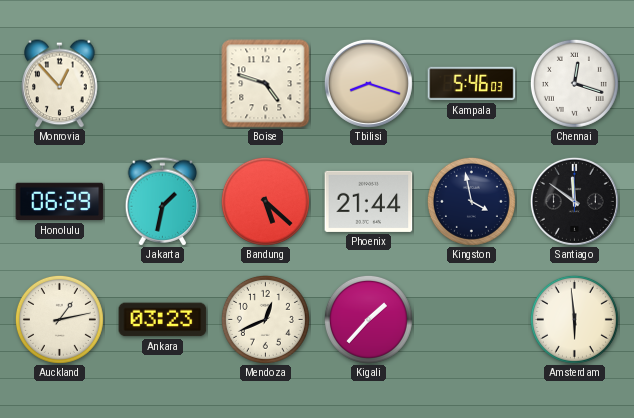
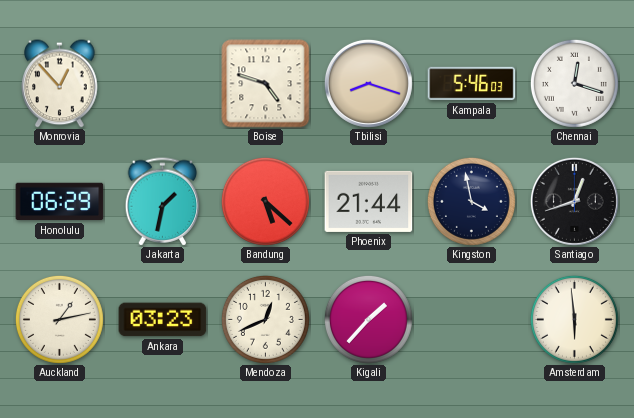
Santiago: 11:51 -> 12:42 (574, 201)
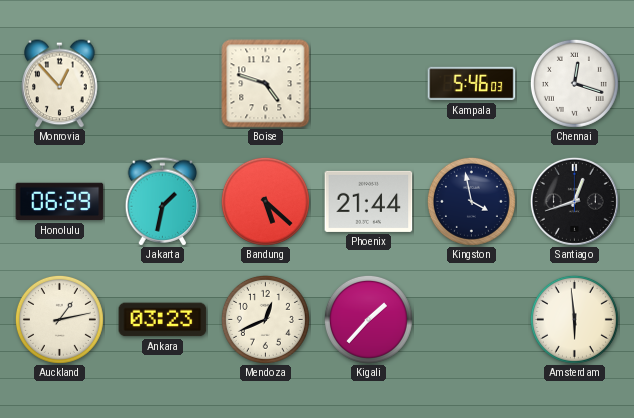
Tbilisi: 8:18 -> none (368, 83)
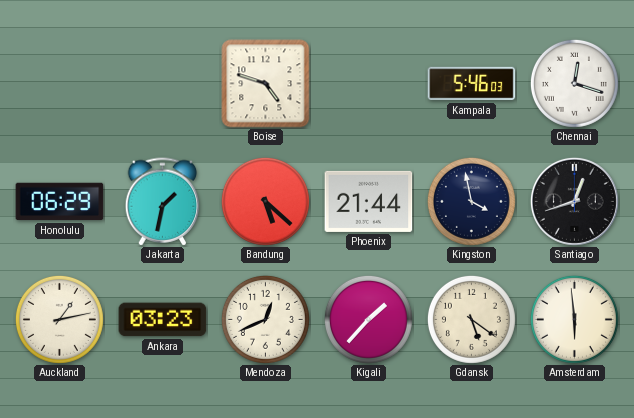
Monrovia: 12:53 -> none (60, 84)
Gdansk: none -> 5:21 (471, 319)
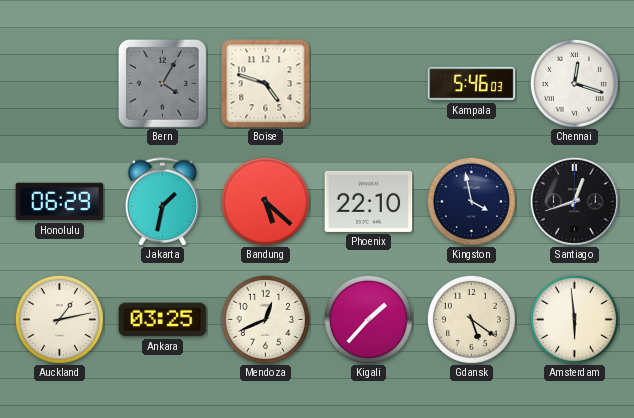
Bern: none -> 4:05 (162, 83)
Phoenix: 21:44 -> 22:10 (369, 201)
Ankara: 03:23 -> 03:25 (163, 320)
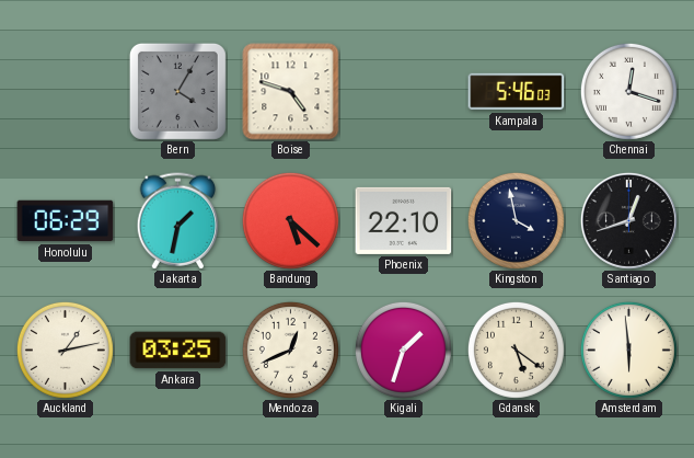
Kigali: 1:37 -> 1:33 (403, 350)
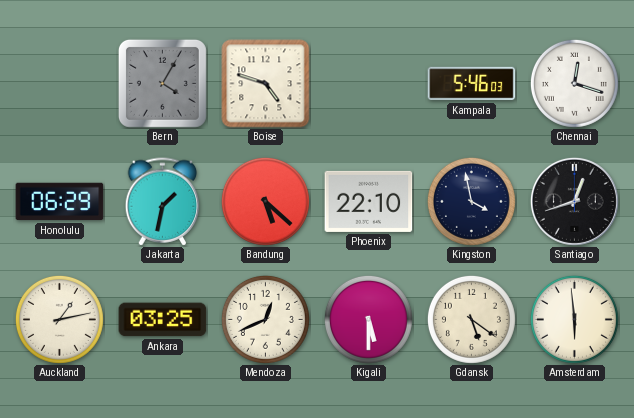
Kigali: 1:33 -> 5:30 (368, 319)
